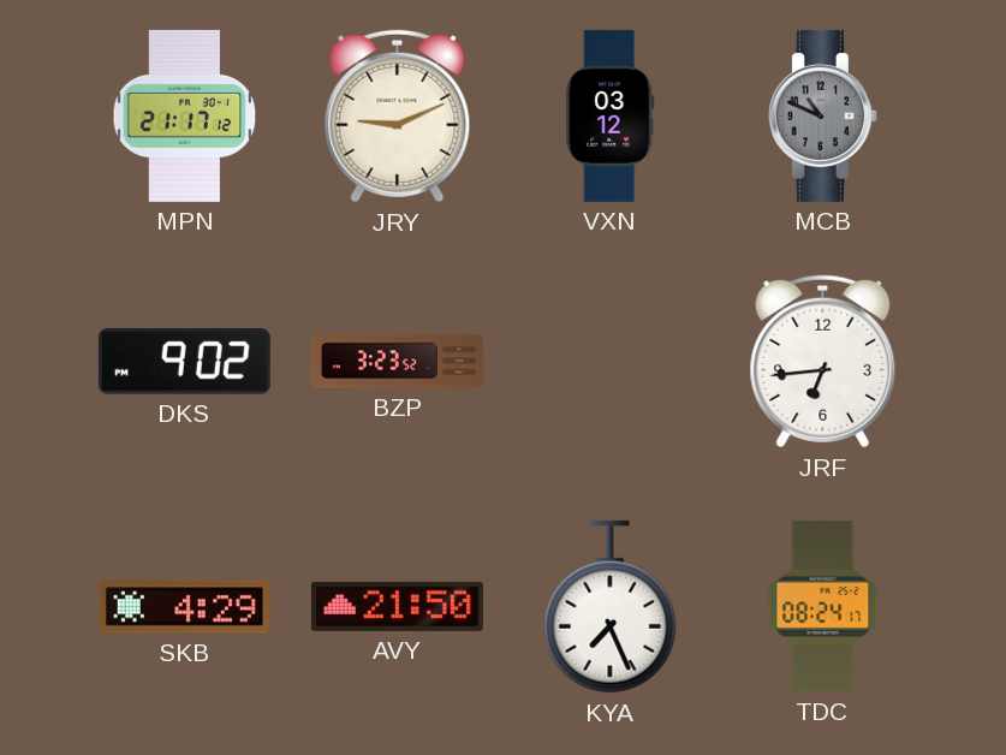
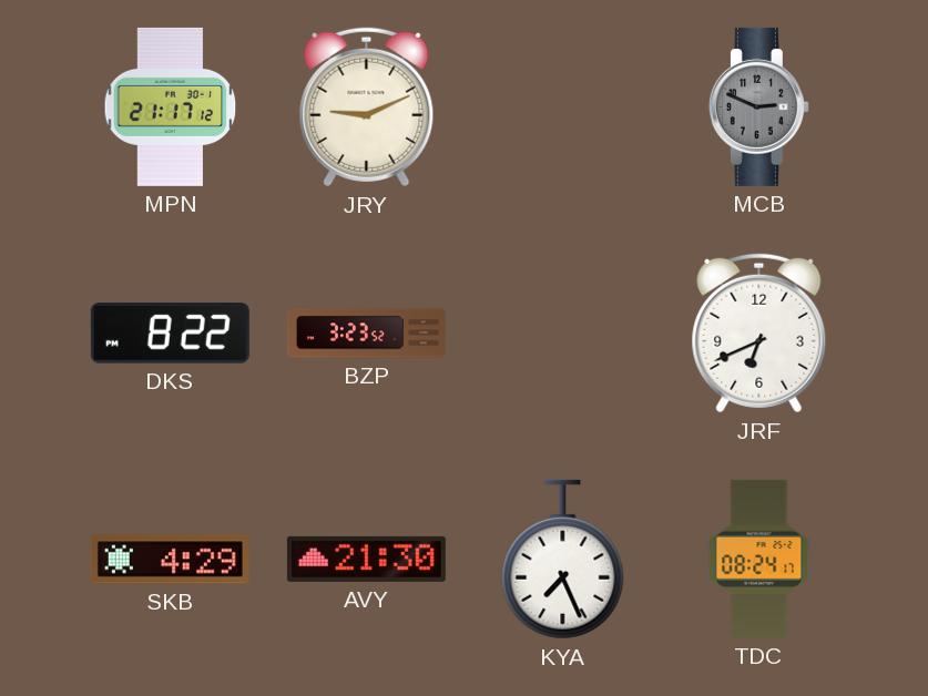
VXN: 03:12 -> none (611, 115)
MCB: 10:49 -> 2:49 (758, 106)
DKS: 9:02 -> 8:22 (170, 334)
JRF: 6:44 -> 6:41 (759, 334)
AVY: 21:50 -> 21:30 (366, 559)
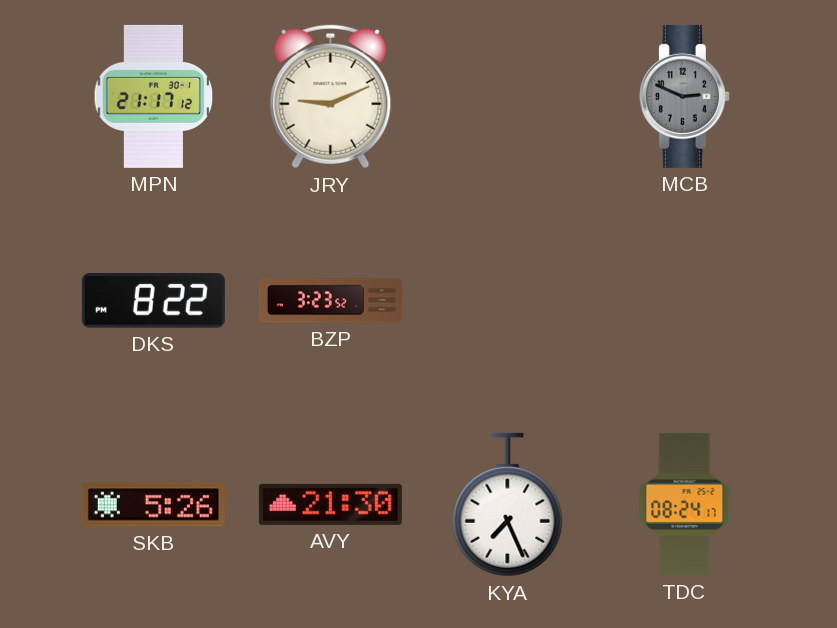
JRF: 6:41 -> none (759, 334)
SKB: 4:29 -> 5:26 (153, 505)
